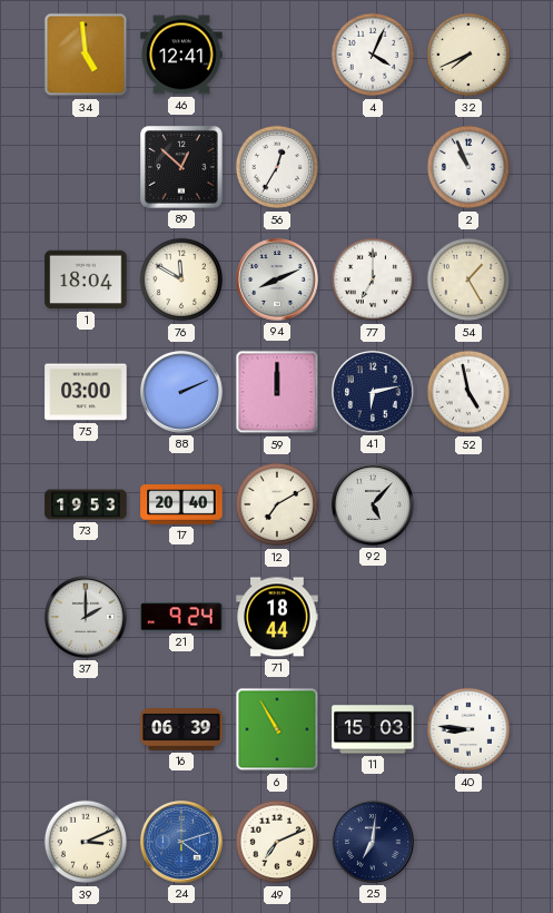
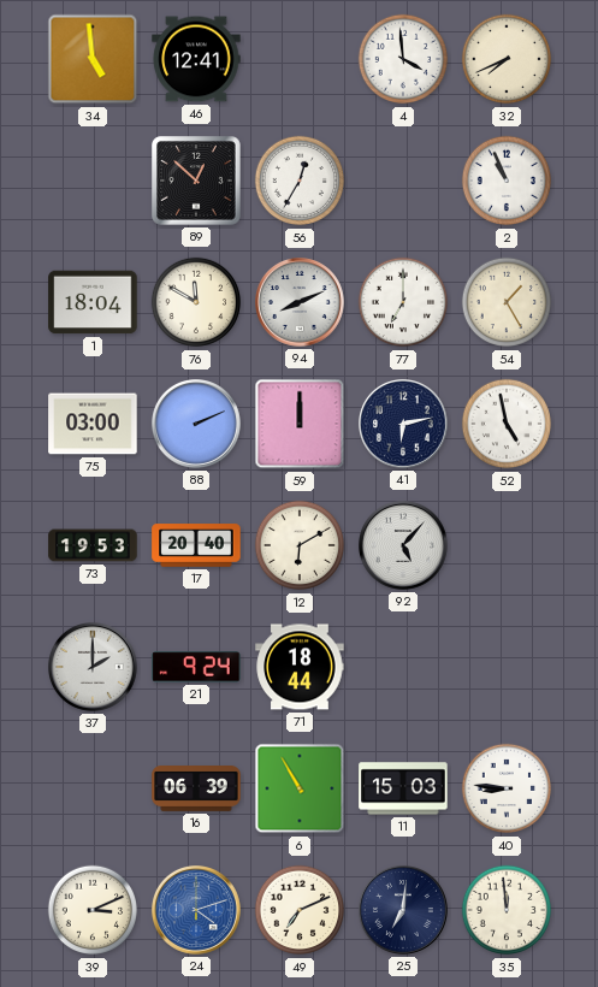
4: 4:04 -> 3:59 (403, 59)
12: 7:10 -> 6:10 (300, 545)
35: none -> 11:59 (507, 910)
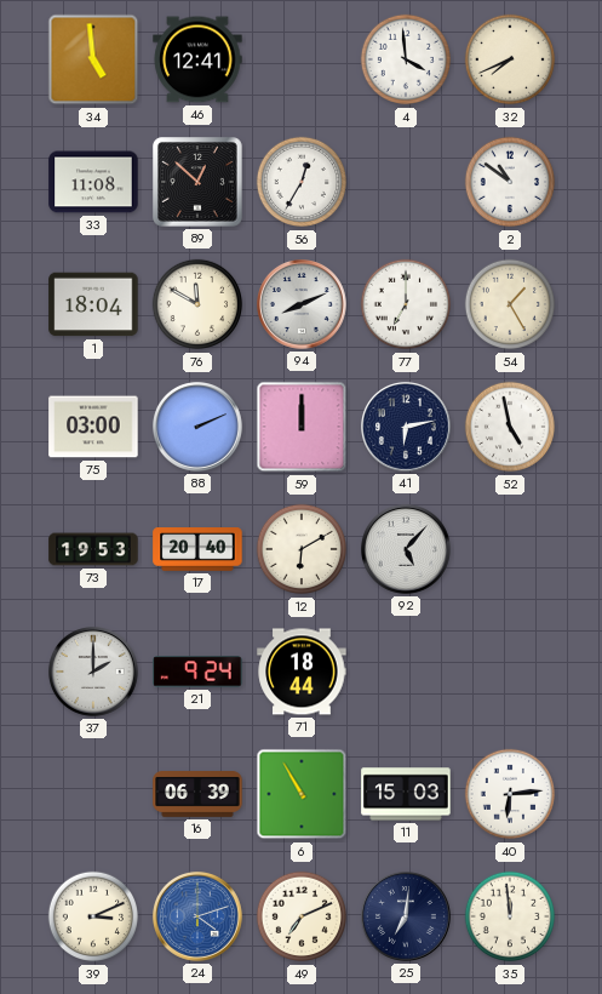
33: none -> 11:08 (93, 182)
2: 10:56 -> 10:51 (510, 182)
40: 8:46 -> 6:14 (510, 794)
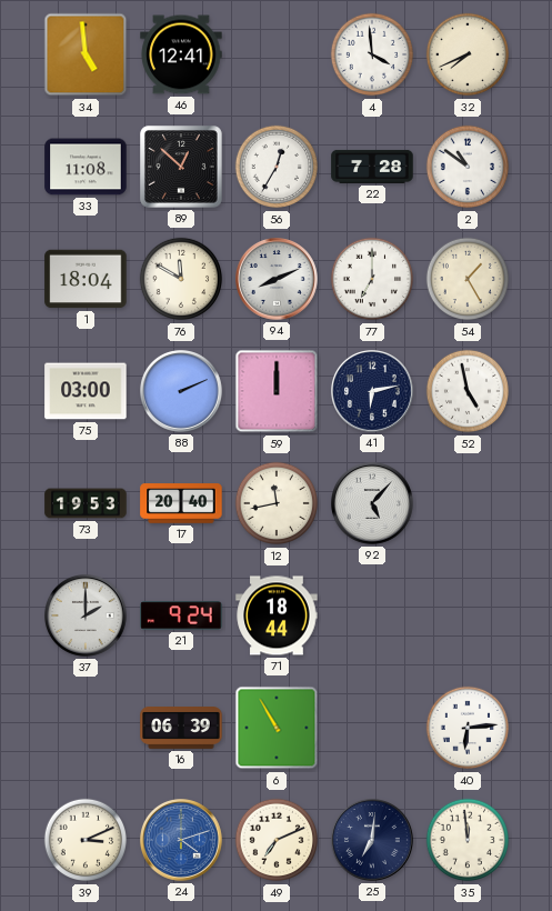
22: none -> 7:28 (372, 167)
12: 6:10 -> 11:43 (277, 503)
11: 15:03 -> none (406, 794)
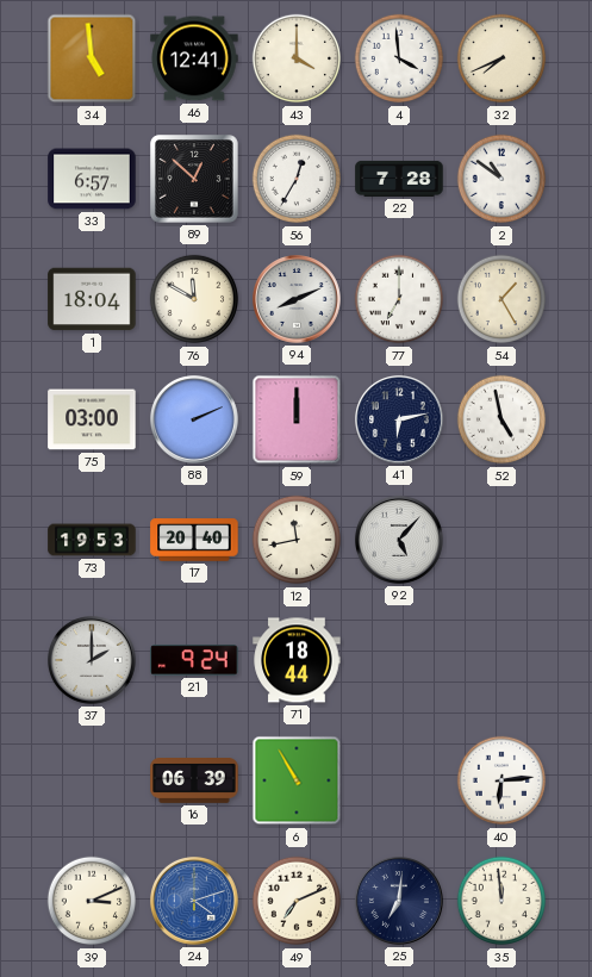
43: none -> 4:00 (297, 58)
33: 11:08 -> 6:57 (92, 179)
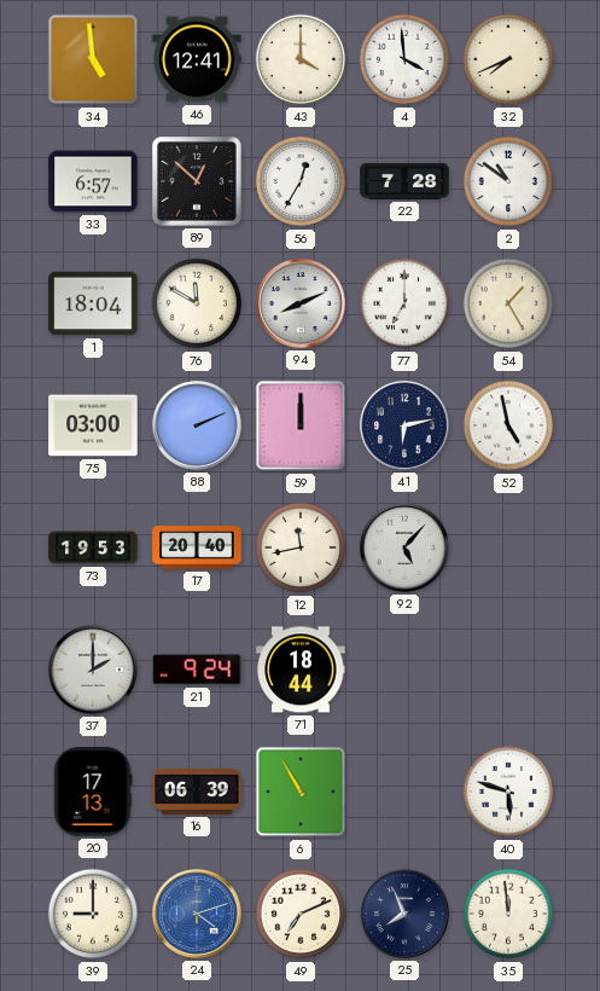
20: none -> 17:13 (93, 792)
40: 6:14 -> 5:48 (508, 792)
39: 3:11 -> 9:00 (93, 914)
25: 7:01 -> 7:56 (406, 915)
